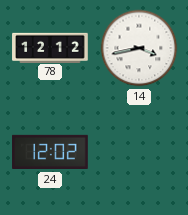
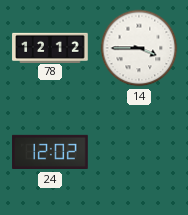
14: 3:43 -> 3:45 (139, 48)
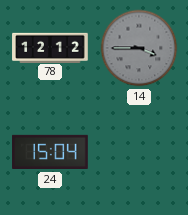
14 dial: white -> grey (139, 48)
24: 12:02 -> 15:04 (50, 152)
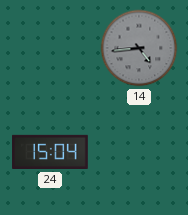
78: 12:12 -> none (50, 47)
14: 3:45 -> 4:44 (139, 48)
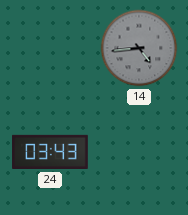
24: 15:04 -> 03:43 (50, 152)
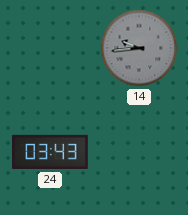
14: 4:44 -> 9:44 (139, 48)
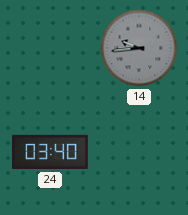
24: 03:43 -> 03:40 (50, 152)
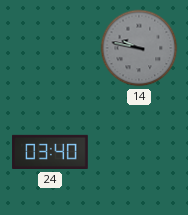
14: 9:44 -> 9:47 (139, 48)
